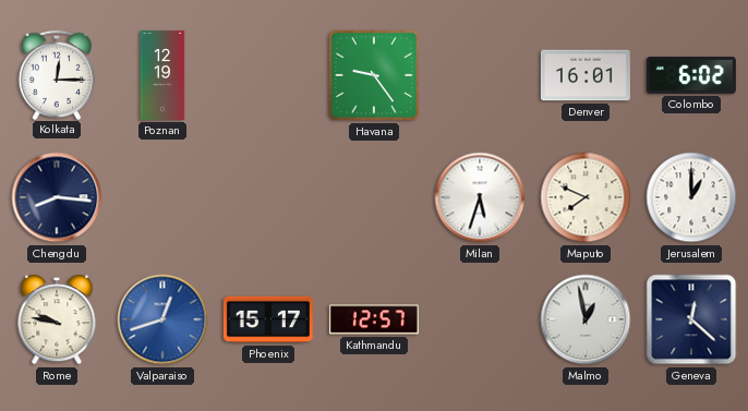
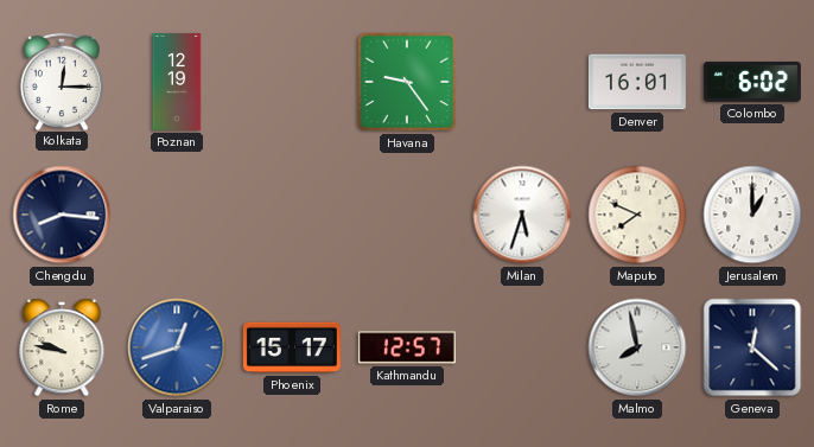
Malmo: 12:58 -> 7:58 (637, 347)
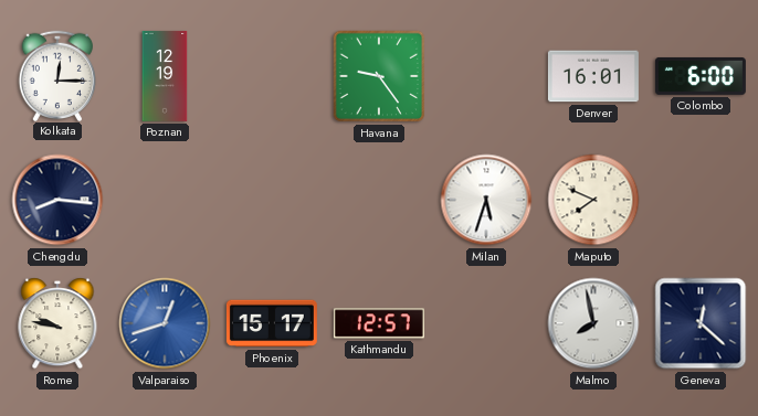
Colombo: 6:02 -> 6:00 (701, 76)
Jerusalem: 1:00 -> none (752, 215)
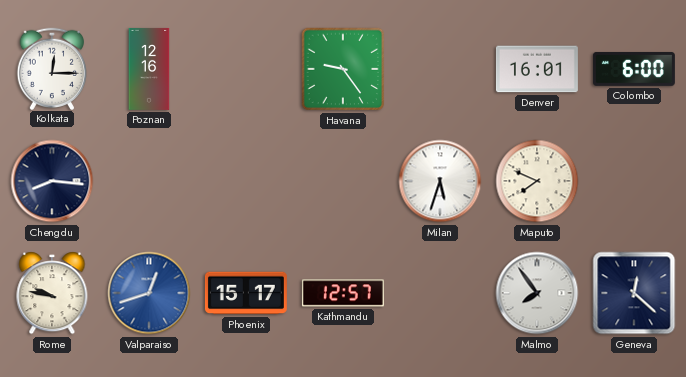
Poznan: 12:19 -> 12:16 (149, 69)
Malmo: 7:58 -> 7:54 (537, 293)
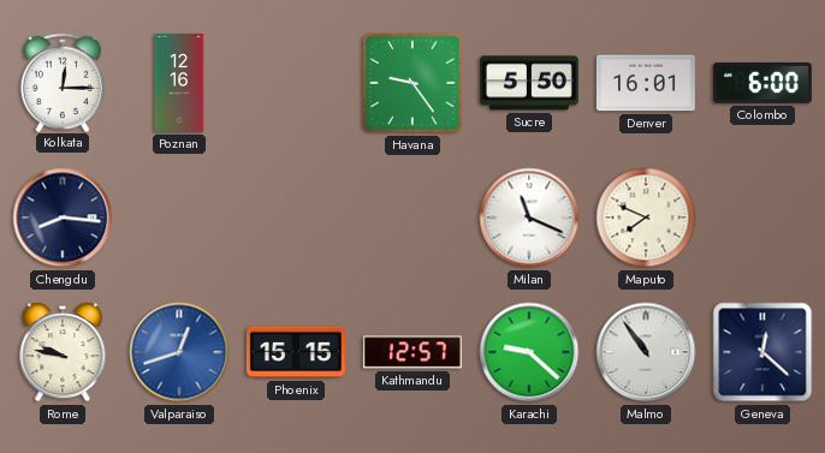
Sucre: none -> 5:50 (529, 83)
Milan: 5:33 -> 11:19 (529, 217)
Phoenix: 15:17 -> 15:15 (296, 352)
Karachi: none -> 9:22 (529, 352)
Malmo: 7:54 -> 10:54 (646, 352)
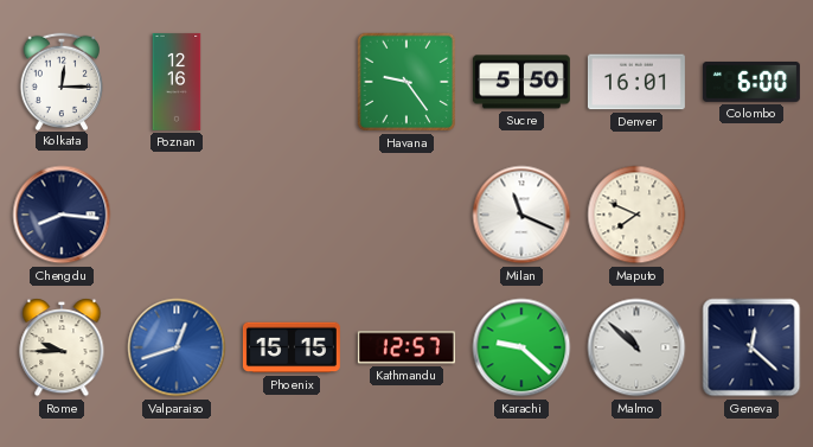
Rome: 9:47 -> 9:45 (62, 347)
Malmo: 10:54 -> 10:52 (636, 347)
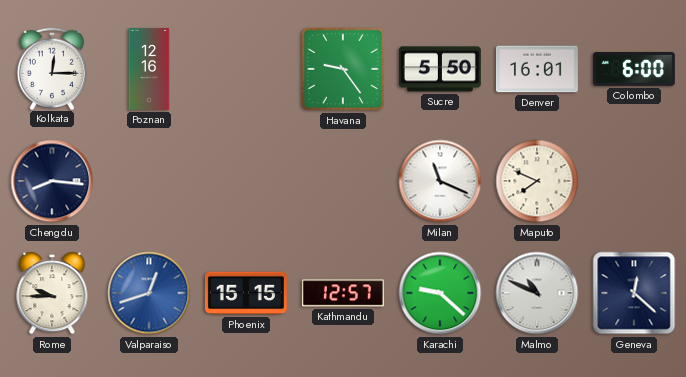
Malmo: 10:52 -> 10:49 (537, 293)
